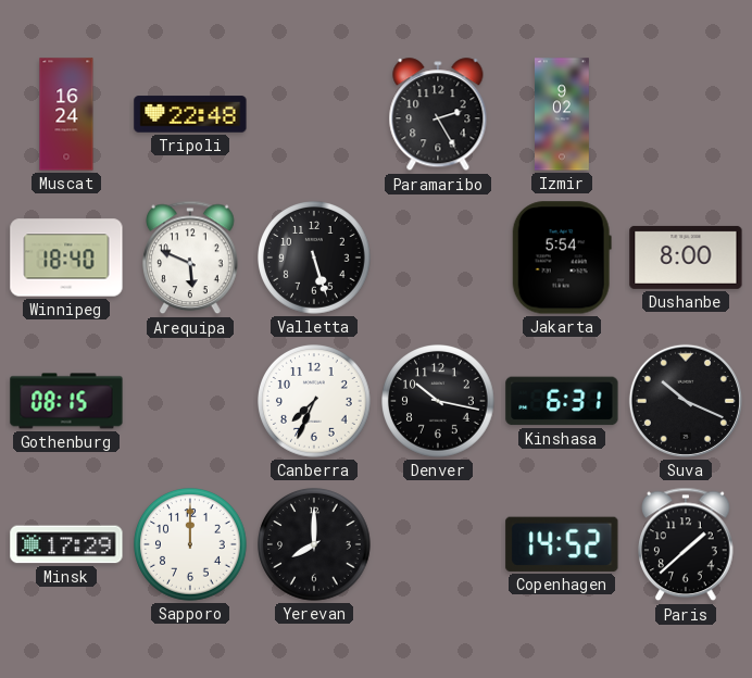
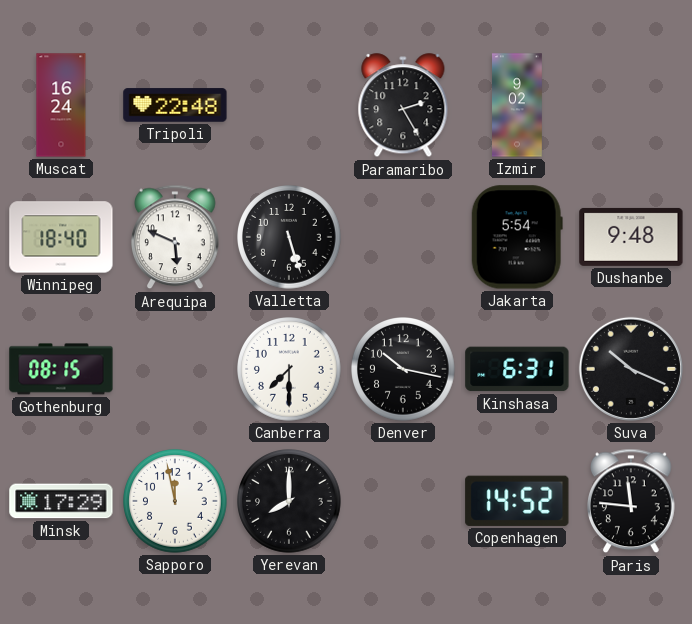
Dushanbe: 8:00 -> 9:48 (631, 237)
Canberra: 7:34 -> 7:30 (290, 370)
Sapporo: 12:00 -> 11:58 (176, 502)
Paris: 1:38 -> 11:46 (632, 501)
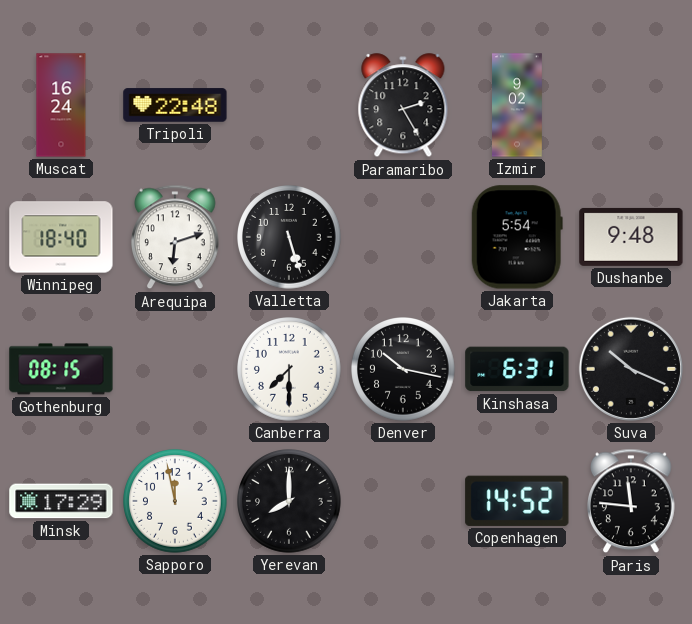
Arequipa: 5:49 -> 6:12 (176, 237)
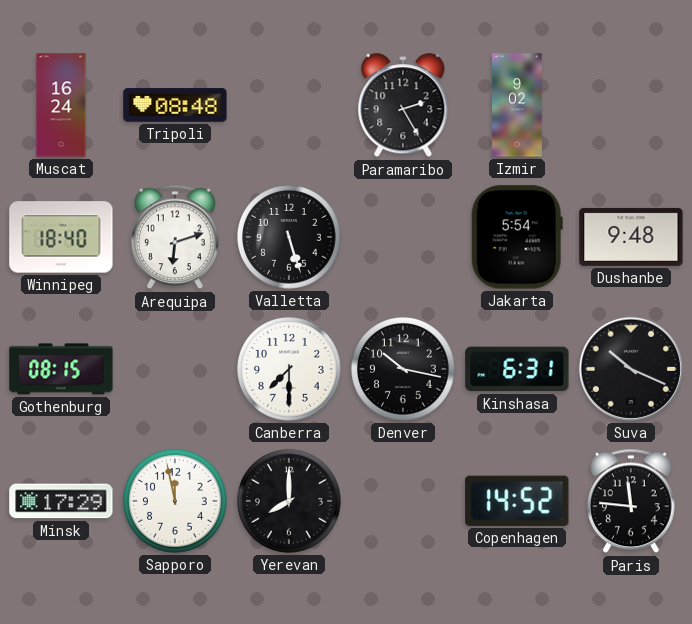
Tripoli: 22:48 -> 08:48 (175, 105)
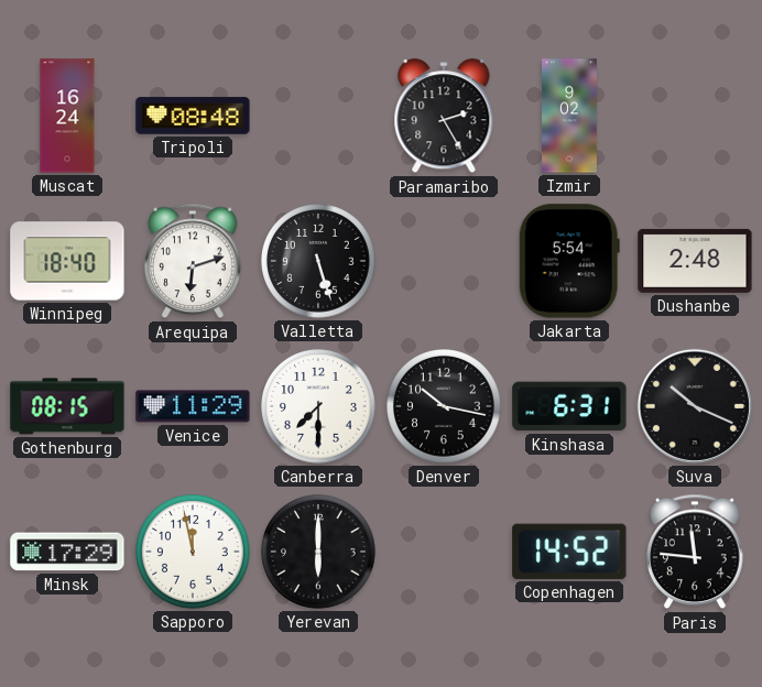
Dushanbe: 9:48 -> 2:48 (695, 261)
Venice: none -> 11:29 (193, 406)
Yerevan: 8:00 -> 6:00 (319, 553)
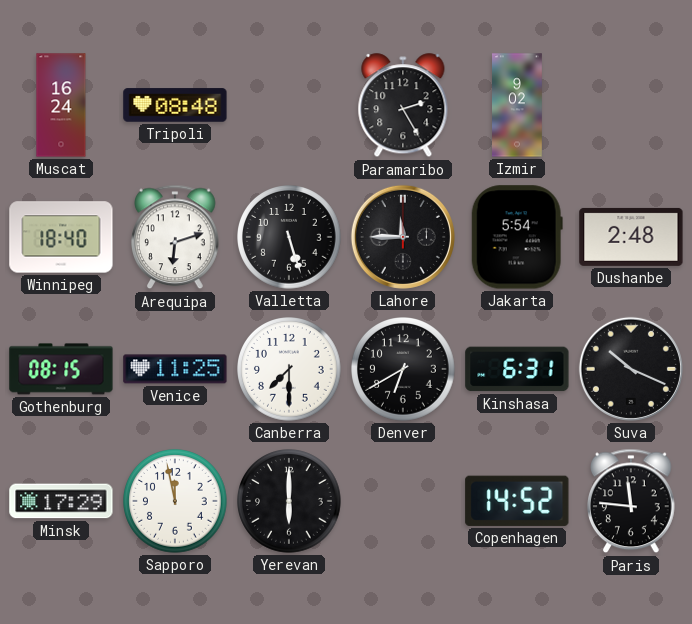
Lahore: none -> 11:45 (403, 237)
Venice: 11:29 -> 11:25 (175, 369)
Denver: 10:17 -> 6:40 (404, 370)
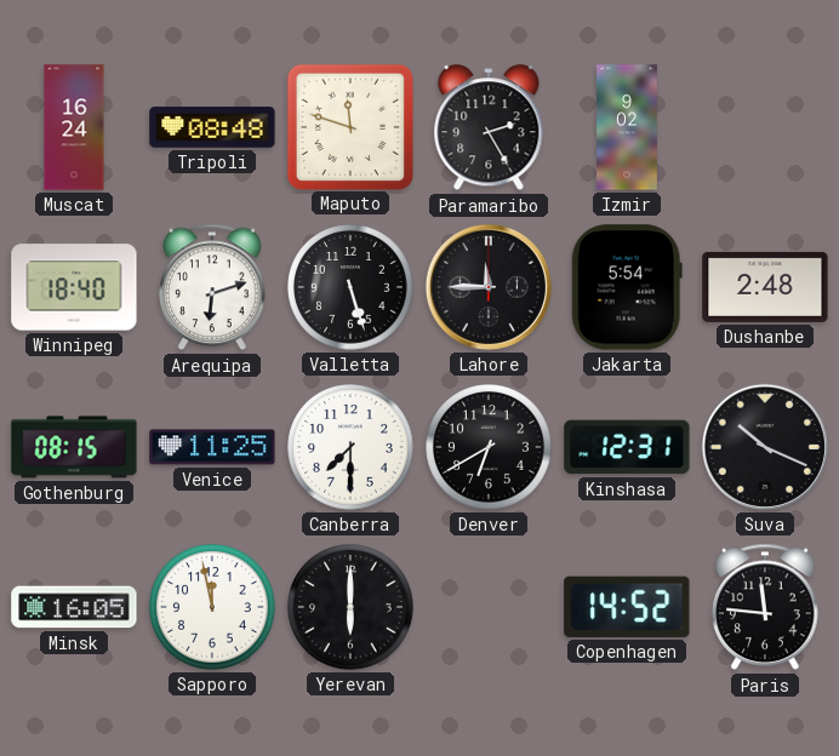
Maputo: none -> 11:48 (349, 126)
Kinshasa: 6:31 -> 12:31 (627, 447)
Minsk: 17:29 -> 16:05 (74, 607)
